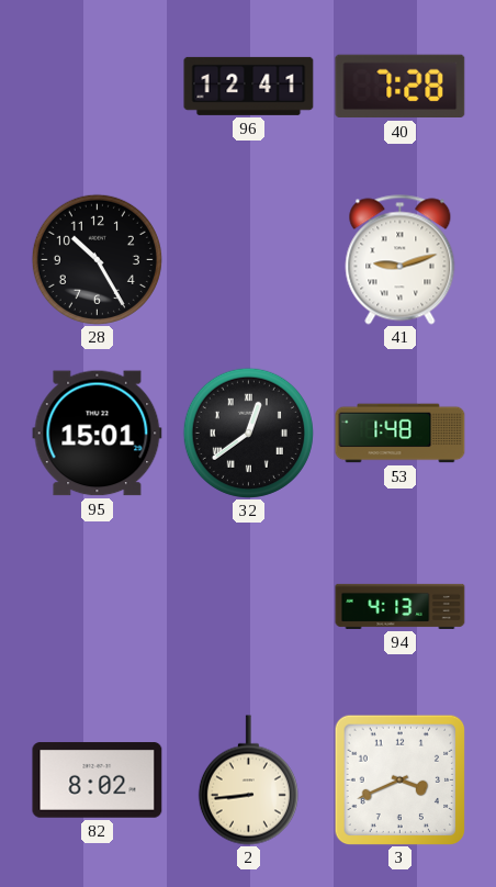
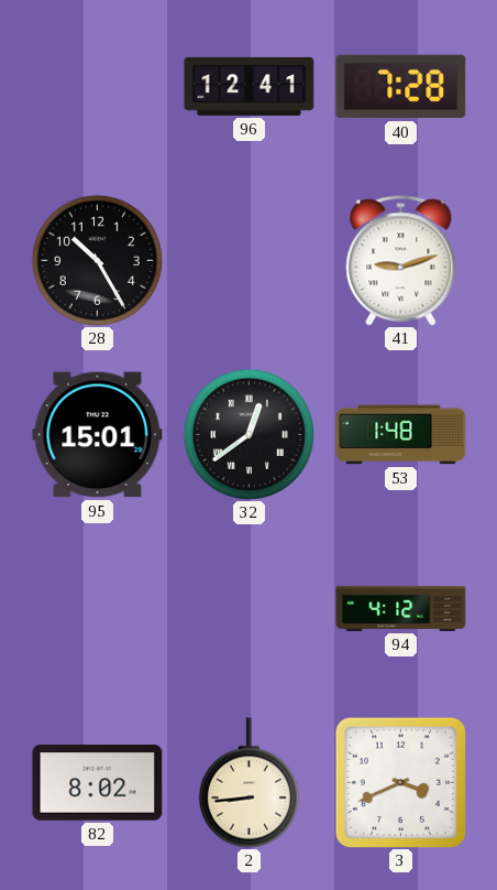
94: 4:13 -> 4:12 (401, 608)
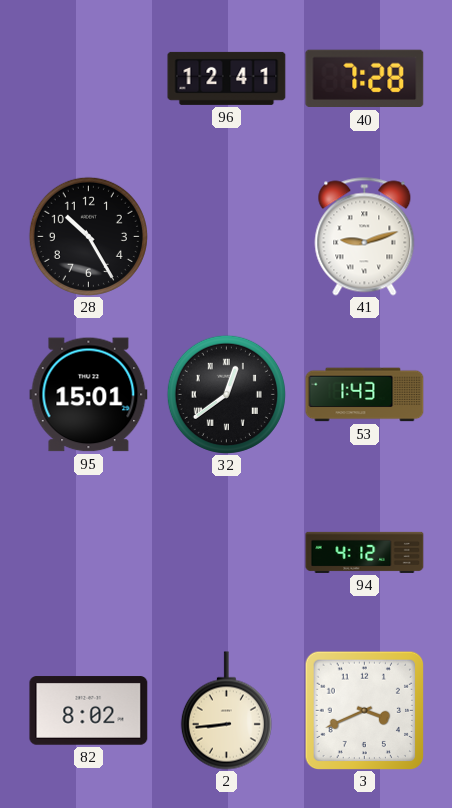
53: 1:48 -> 1:43 (365, 395)
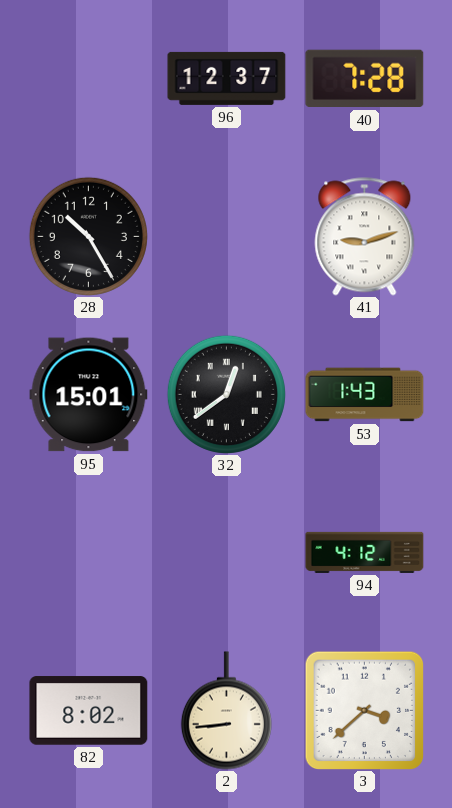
96: 12:41 -> 12:37 (227, 78)
3: 3:41 -> 3:38 (364, 710)
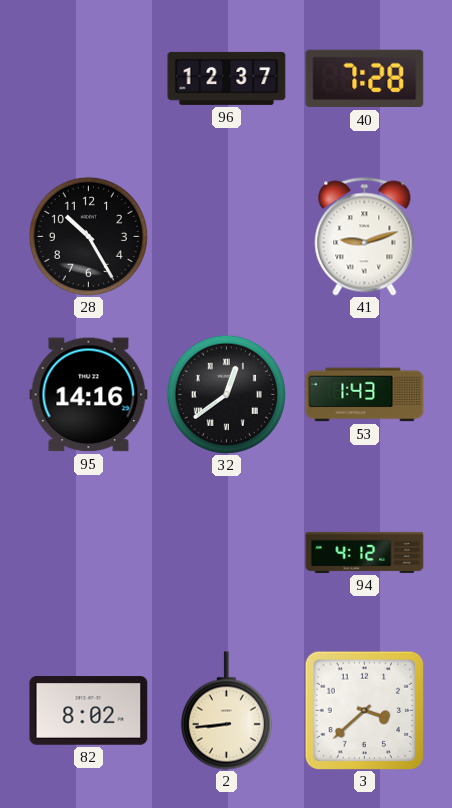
95: 15:01 -> 14:16 (89, 395)
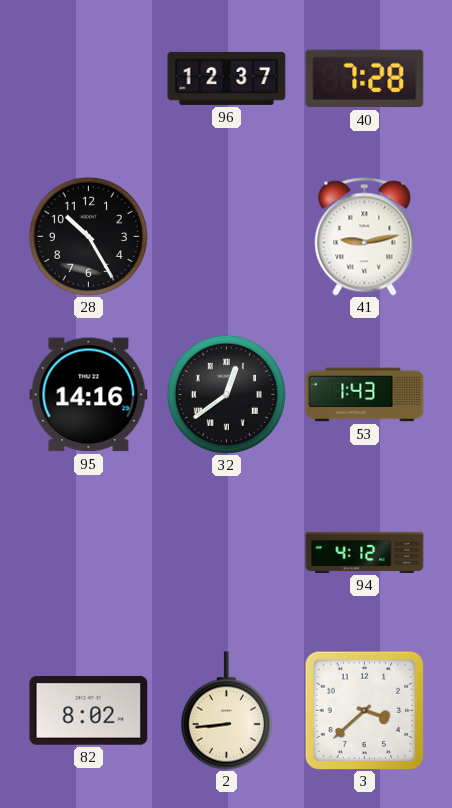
41: 9:12 -> 9:13 (365, 237)
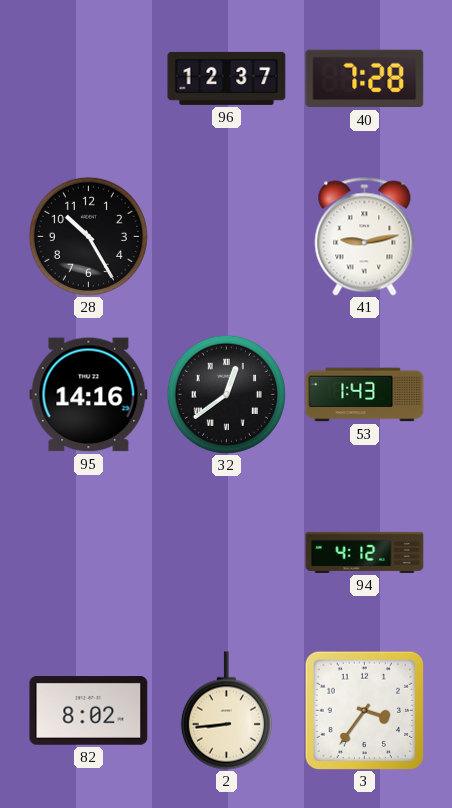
3: 3:38 -> 3:36 (364, 710)
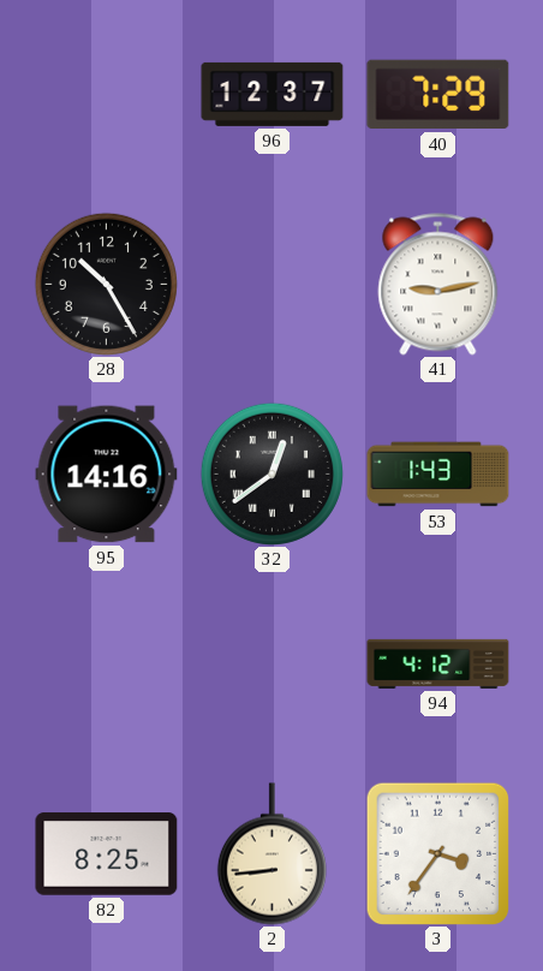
40: 7:28 -> 7:29 (438, 95)
82: 8:02 -> 8:25 (107, 854)
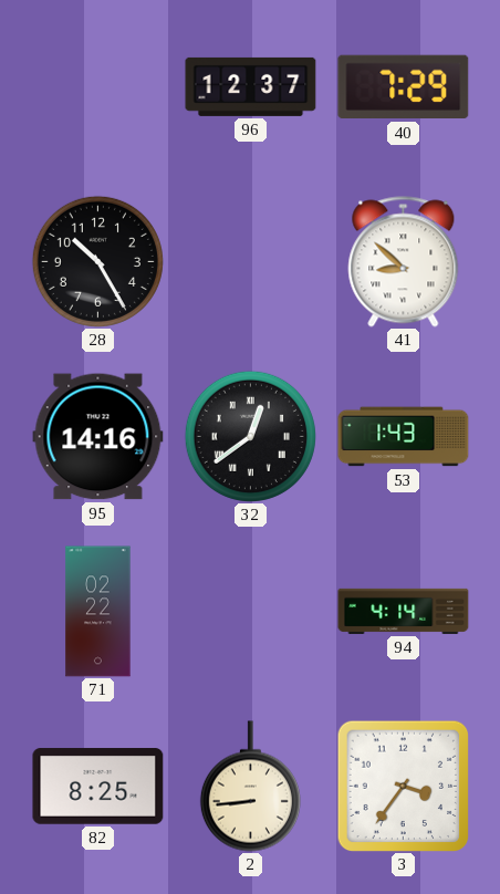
41: 9:13 -> 8:52 (404, 262)
71: none -> 02:22 (98, 612)
94: 4:12 -> 4:14 (404, 611)
